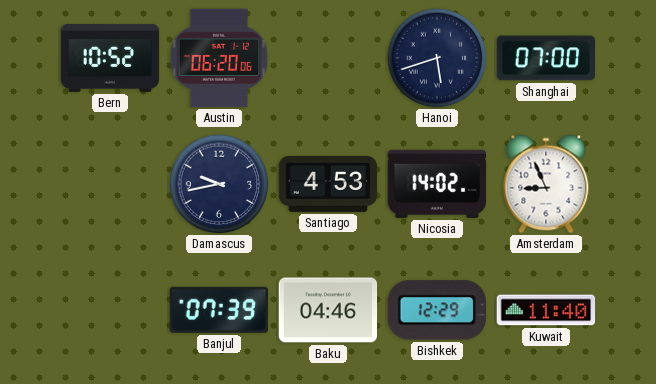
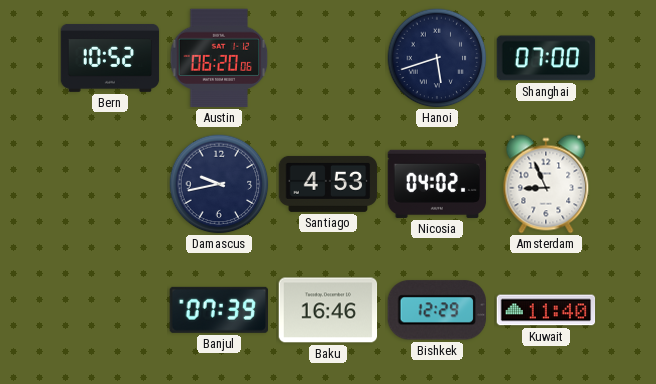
Nicosia: 14:02 -> 04:02 (437, 184)
Baku: 04:46 -> 16:46 (328, 310)
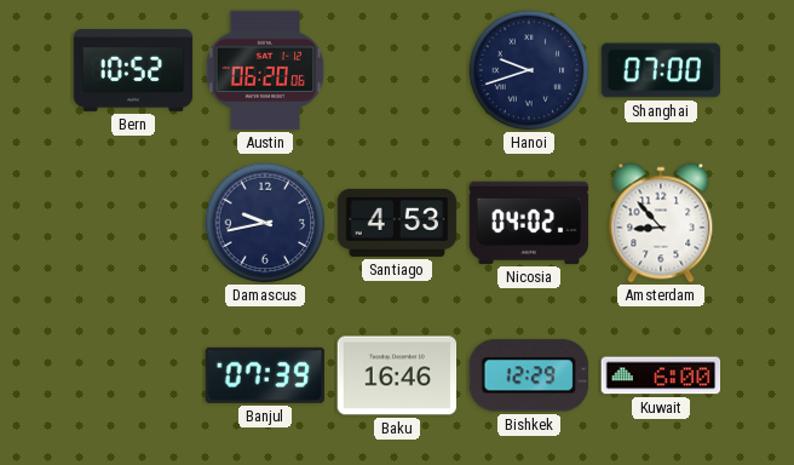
Hanoi: 5:42 -> 9:42 (529, 70)
Amsterdam: 8:56 -> 8:53 (661, 223)
Kuwait: 11:40 -> 6:00 (661, 375)
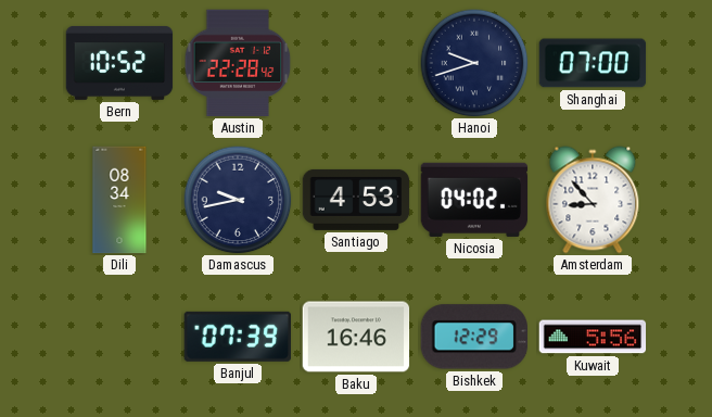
Austin: 06:20 -> 22:28 (238, 63)
Dili: none -> 08:34 (119, 200)
Kuwait: 6:00 -> 5:56 (593, 337)
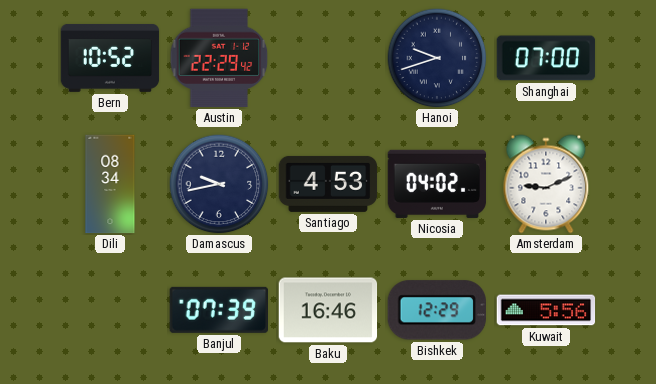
Austin: 22:28 -> 22:29 (219, 58)
Amsterdam: 8:53 -> 9:11 (546, 184)
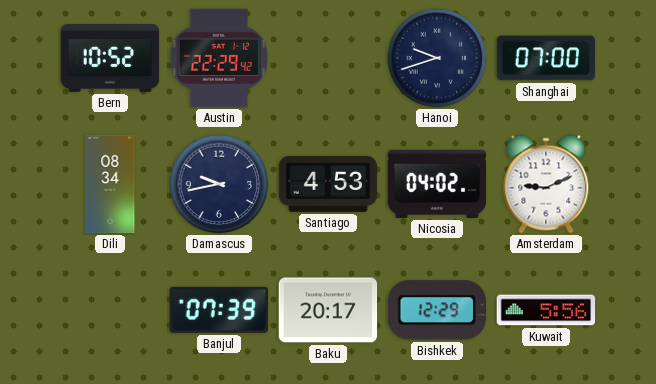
Baku: 16:46 -> 20:17 (328, 310)
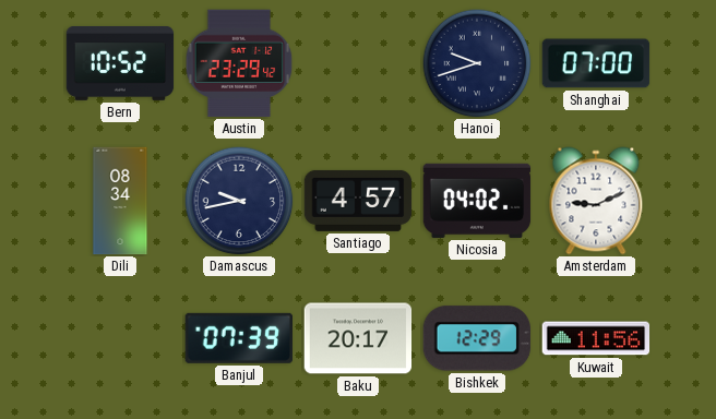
Austin: 22:29 -> 23:29 (239, 63)
Santiago: 4:53 -> 4:57 (358, 201)
Kuwait: 5:56 -> 11:56 (596, 338)
